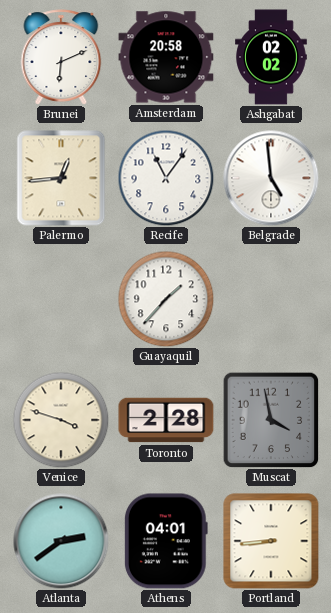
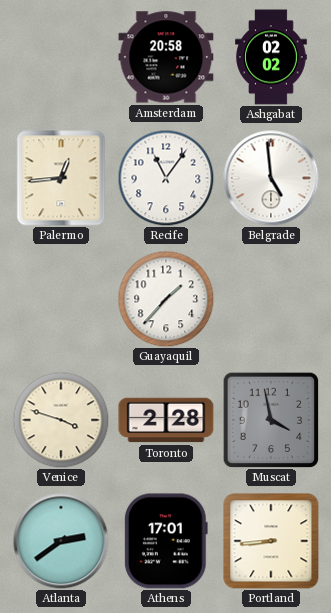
Brunei: 6:11 -> none (61, 57)
Athens: 04:01 -> 17:01 (166, 541)
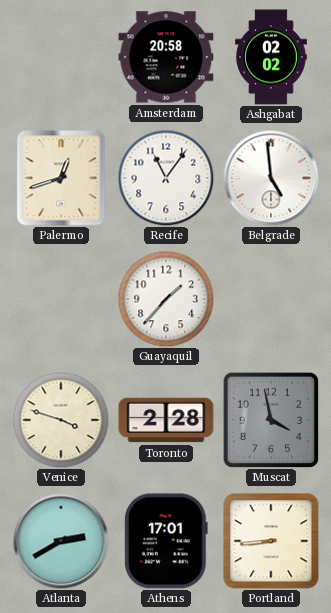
Palermo: 12:44 -> 12:42 (61, 178)
Atlanta: 2:39 -> 2:40 (61, 541)
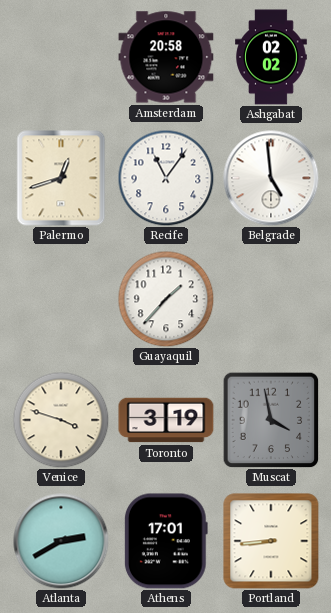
Toronto: 2:28 -> 3:19 (166, 420)
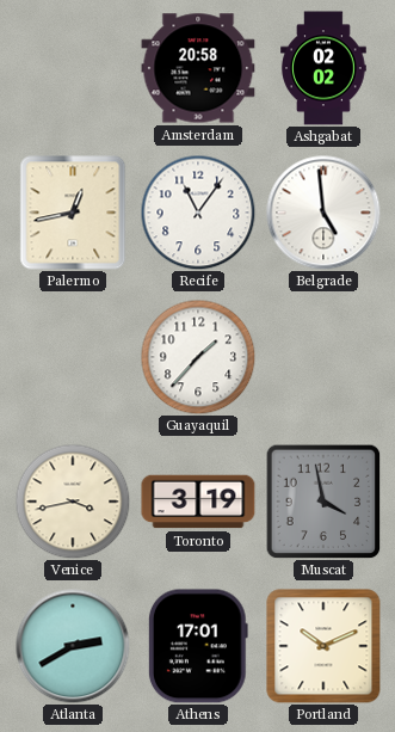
Palermo: 12:42 -> 12:43 (73, 213)
Venice: 3:48 -> 3:43 (73, 502)
Portland: 8:44 -> 10:11 (323, 646)
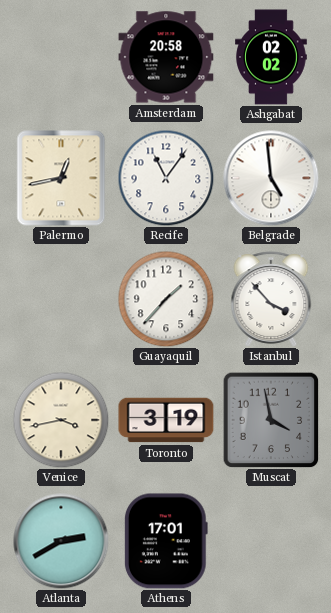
Istanbul: none -> 3:53 (271, 299)
Portland: 10:11 -> none (323, 646)
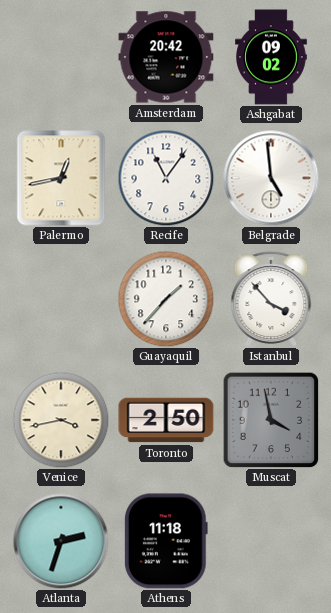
Amsterdam: 20:58 -> 20:42 (166, 57)
Ashgabat: 02:02 -> 09:02 (271, 57)
Toronto: 3:19 -> 2:50 (166, 420)
Atlanta: 2:40 -> 2:33 (61, 541)
Athens: 17:01 -> 11:18 (166, 541)
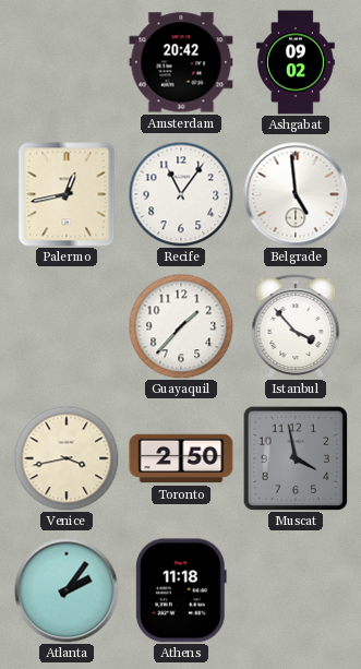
Atlanta: 2:33 -> 2:06 (67, 590)
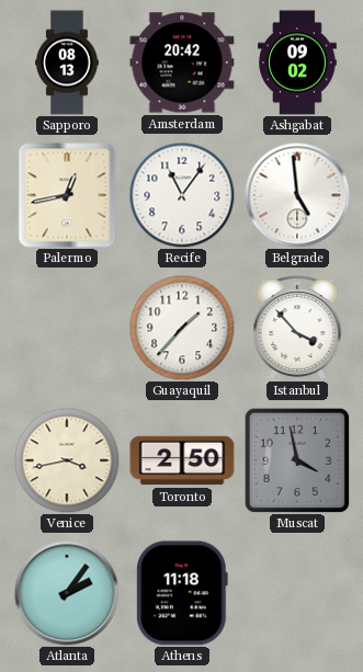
Sapporo: none -> 08:13 (68, 62)
